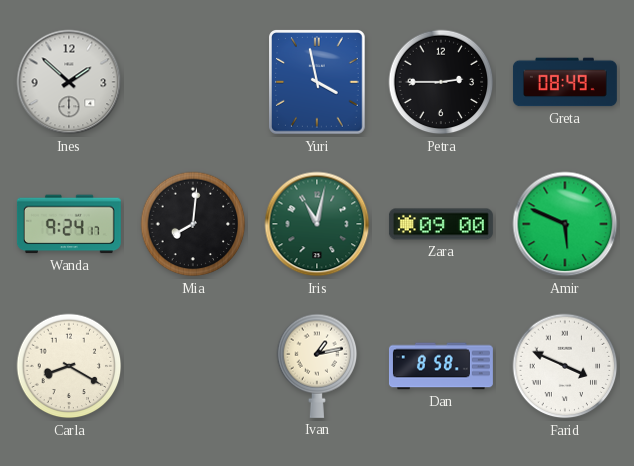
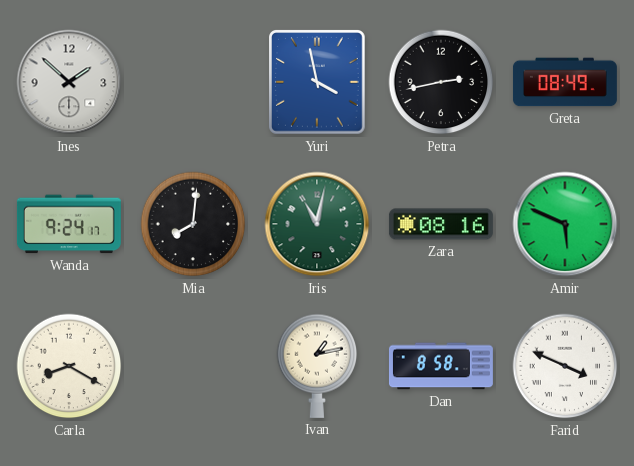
Petra: 2:45 -> 2:43 (441, 82)
Zara: 09:00 -> 08:16 (441, 224)
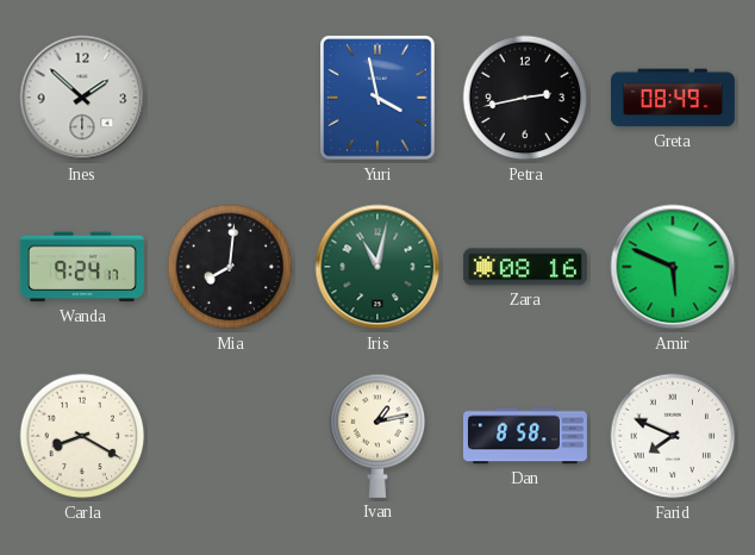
Farid: 3:49 -> 7:49 (673, 436)
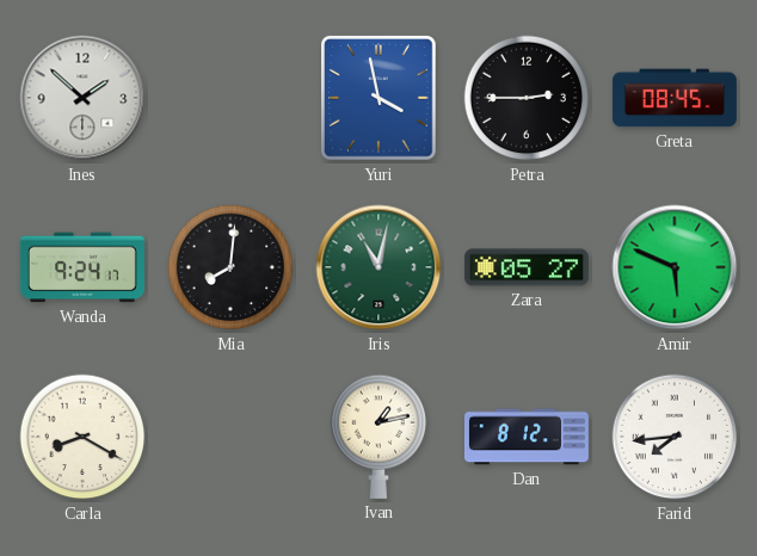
Petra: 2:43 -> 2:45 (527, 98)
Greta: 08:49 -> 08:45 (675, 98)
Zara: 08:16 -> 05:27 (527, 267)
Dan: 8:58 -> 8:12 (527, 437)
Farid: 7:49 -> 7:44 (675, 437)
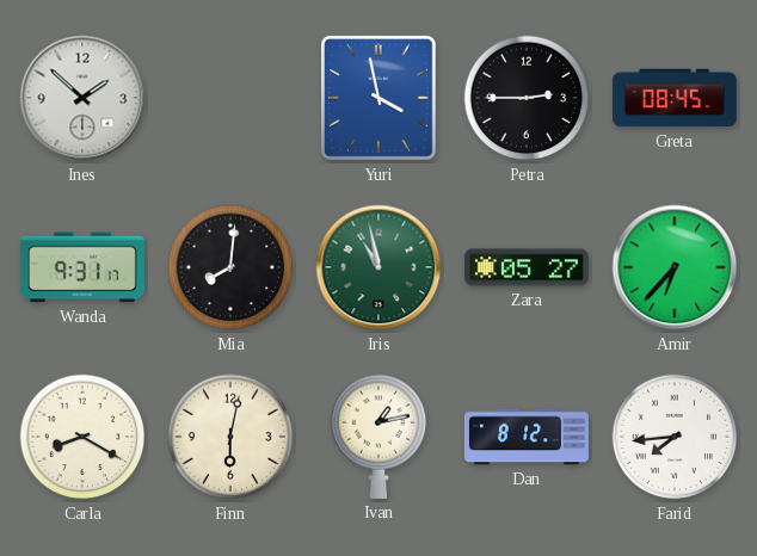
Wanda: 9:24 -> 9:31 (82, 267)
Iris: 11:02 -> 10:58 (378, 267)
Amir: 5:49 -> 6:37 (675, 267)
Finn: none -> 6:02 (230, 437)
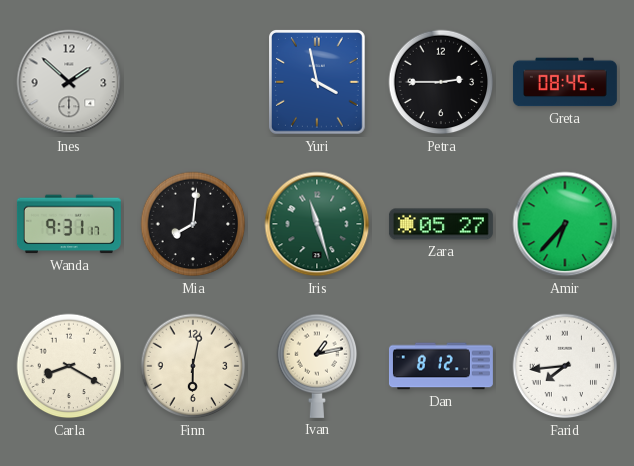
Iris: 10:58 -> 11:27 (317, 224)
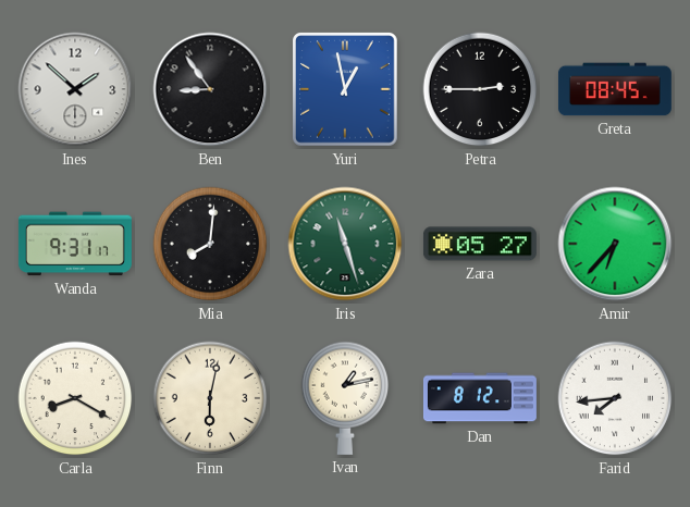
Ben: none -> 8:54 (210, 89)
Yuri: 3:58 -> 12:58 (346, 90)
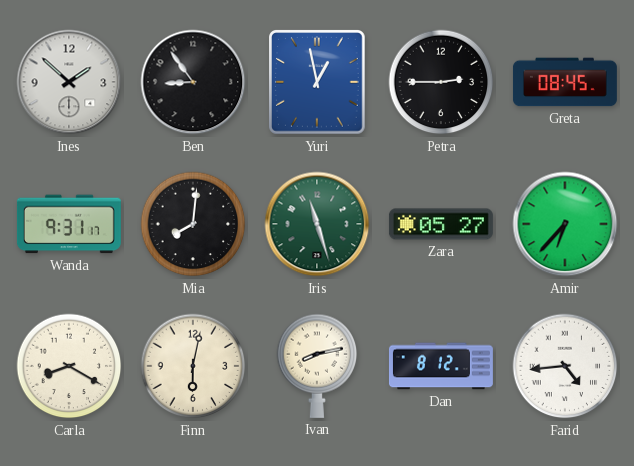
Ivan: 1:13 -> 8:13 (317, 366)
Farid: 7:44 -> 4:44 (565, 366)
